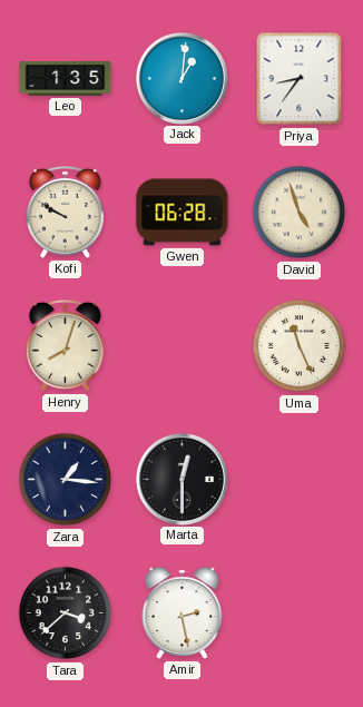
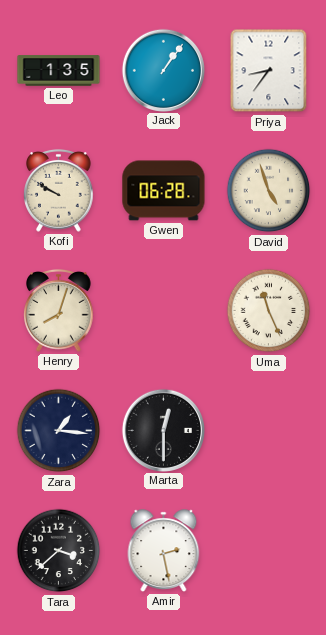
Jack: 1:01 -> 1:06 (163, 70)
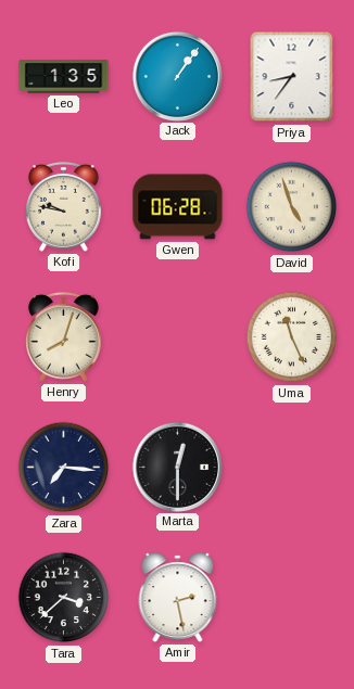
Kofi: 9:50 -> 9:47 (64, 206)
Zara: 1:16 -> 7:16 (64, 468)
